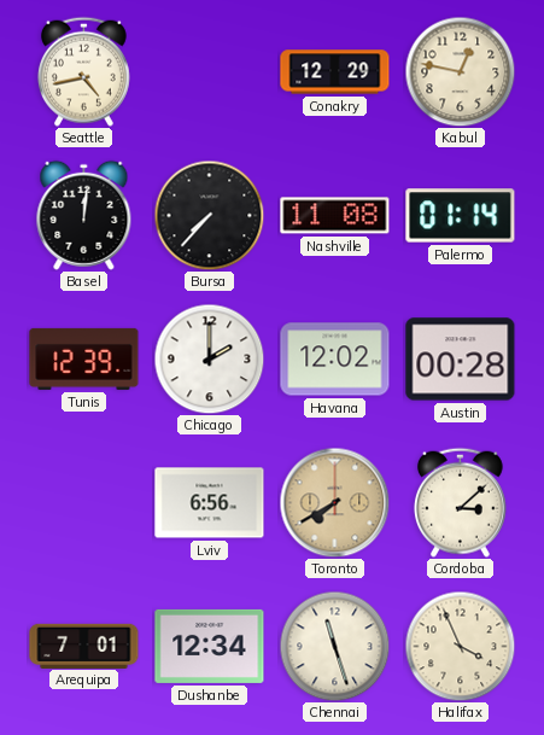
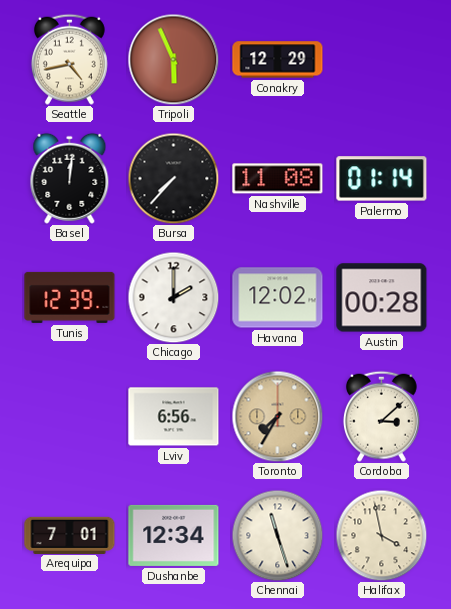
Tripoli: none -> 5:56 (173, 59)
Kabul: 12:47 -> none (460, 71)
Toronto: 7:40 -> 7:35 (277, 416)
Halifax: 3:56 -> 3:58 (381, 535)
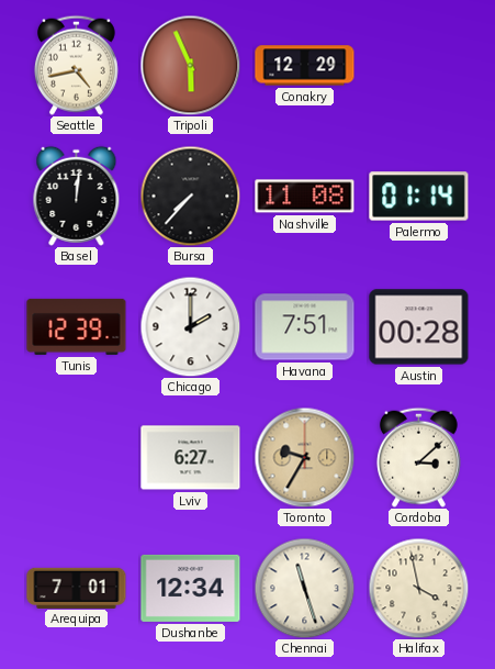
Havana: 12:02 -> 7:51 (305, 327)
Lviv: 6:56 -> 6:27 (191, 458)
Toronto: 7:35 -> 9:35 (304, 457)
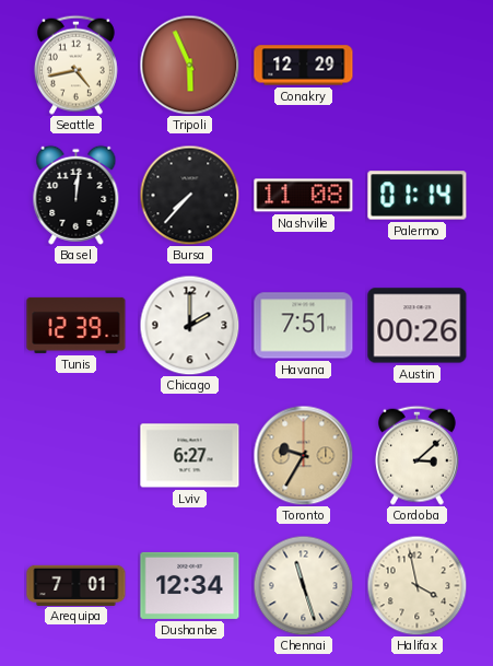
Austin: 00:28 -> 00:26 (418, 326)
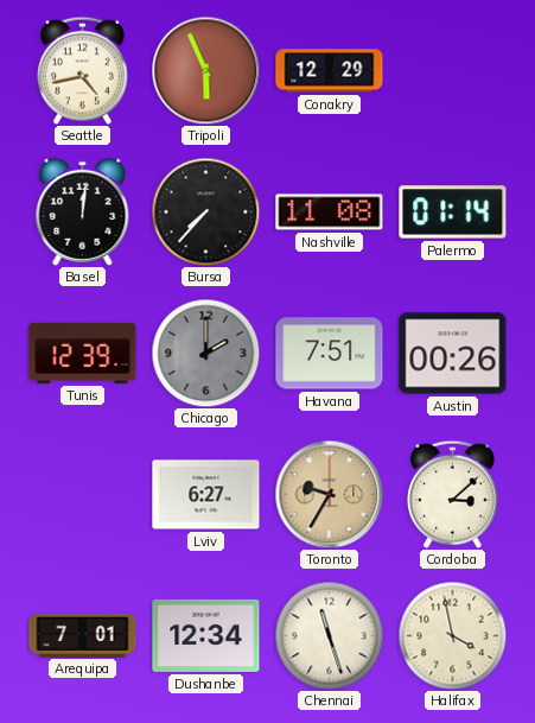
Chicago dial: white -> grey (205, 353)
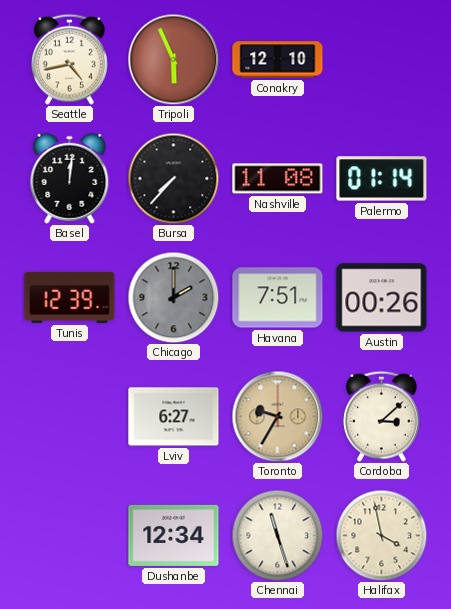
Conakry: 12:29 -> 12:10 (278, 60)
Arequipa: 7:01 -> none (83, 635)
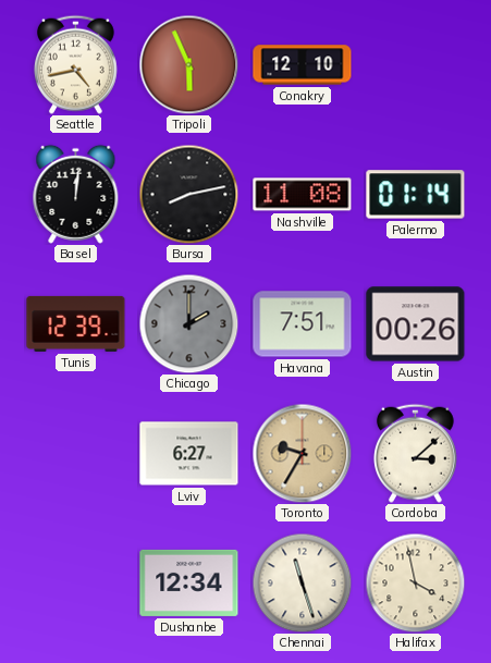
Bursa: 7:37 -> 8:13 (188, 194)
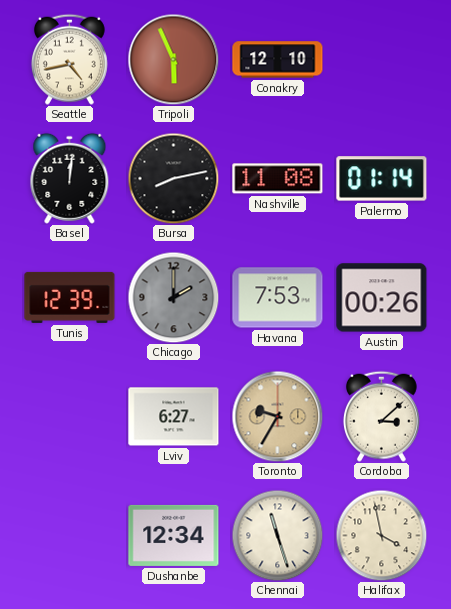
Havana: 7:51 -> 7:53 (278, 298)
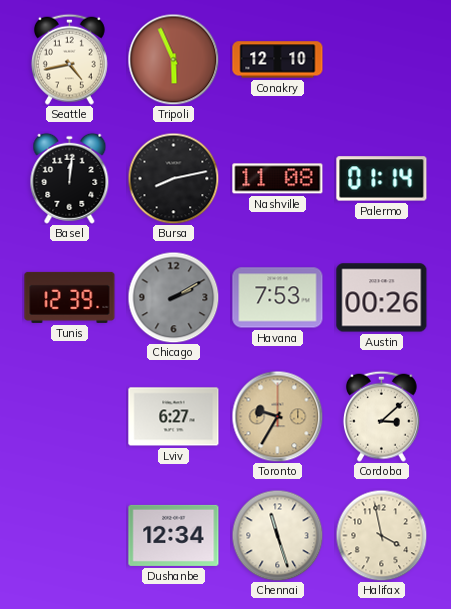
Chicago: 2:00 -> 2:10 (173, 297)
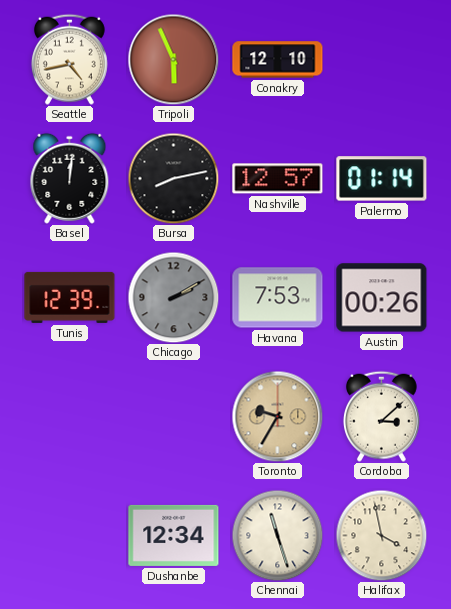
Nashville: 11:08 -> 12:57 (278, 179)
Lviv: 6:27 -> none (174, 417)
